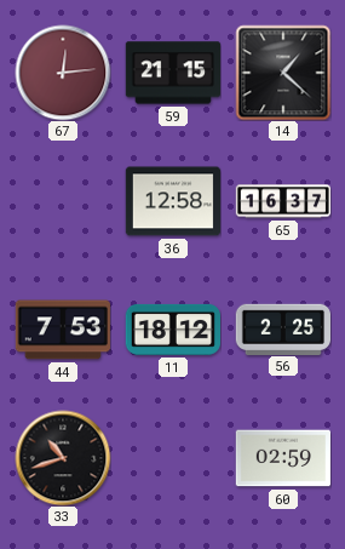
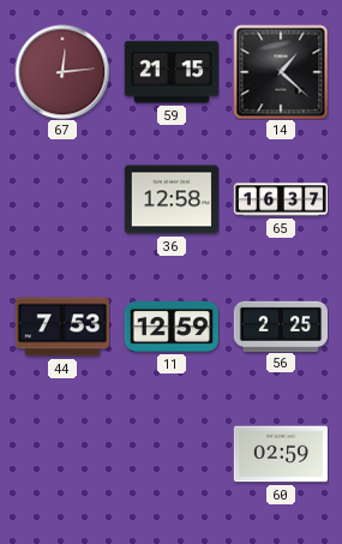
11: 18:12 -> 12:59 (170, 327)
33: 10:42 -> none (63, 458)
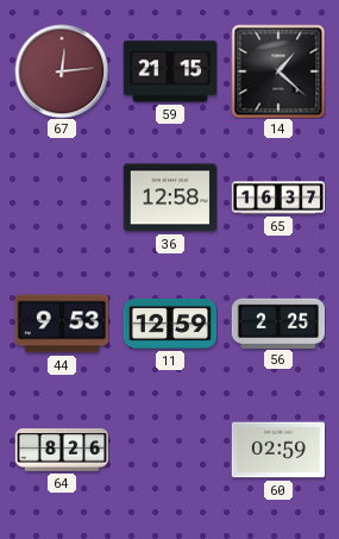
44: 7:53 -> 9:53 (62, 324)
64: none -> 8:26 (61, 451)
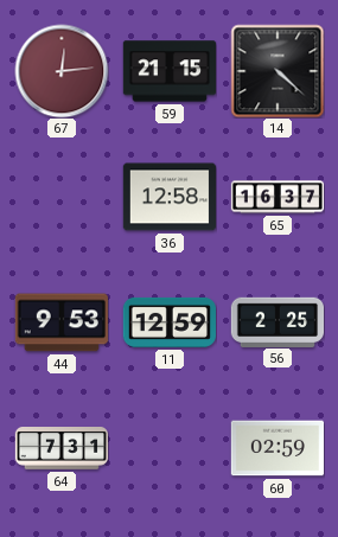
14: 1:22 -> 4:22 (278, 71)
64: 8:26 -> 7:31 (60, 449)
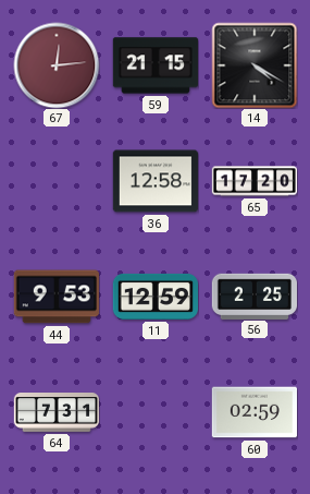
14: 4:22 -> 4:20 (255, 65)
65: 16:37 -> 17:20 (255, 181)
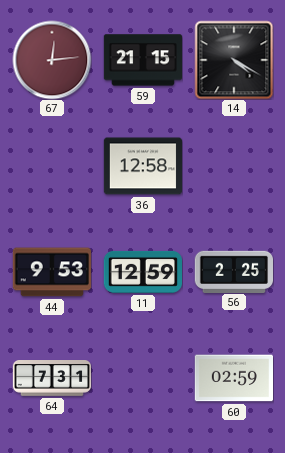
65: 17:20 -> none (255, 181)
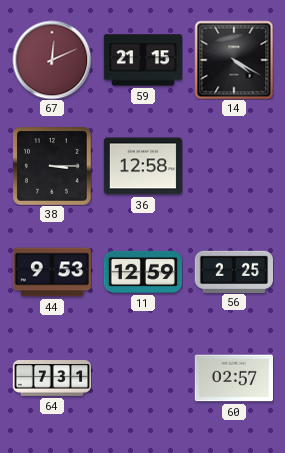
67: 12:14 -> 12:11 (52, 60)
38: none -> 3:15 (52, 166)
60: 02:59 -> 02:57 (233, 378)
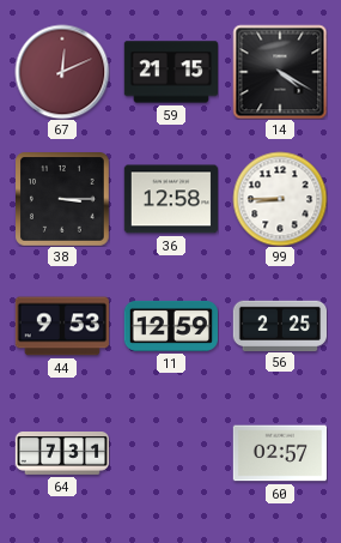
99: none -> 8:45 (280, 199)
